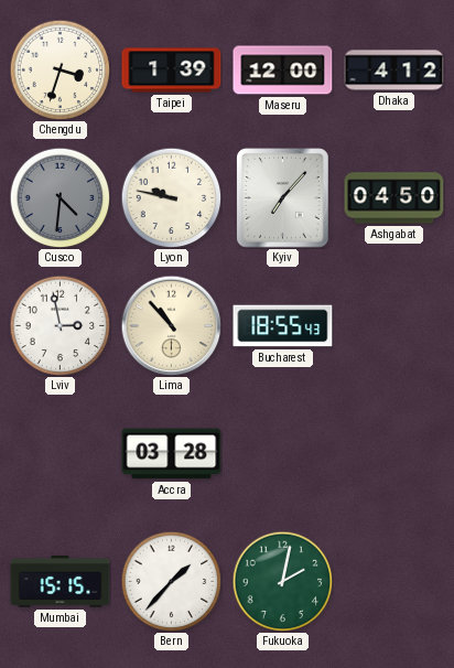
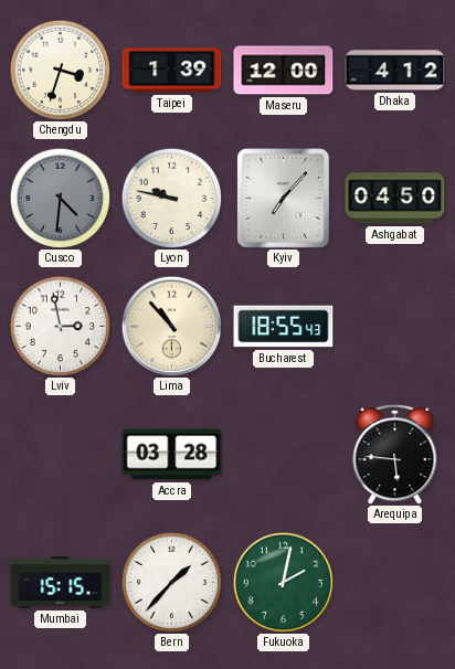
Arequipa: none -> 5:46 (395, 455)
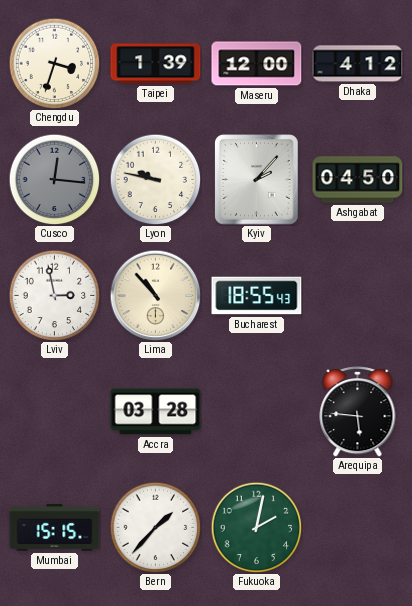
Cusco: 4:31 -> 12:16 (54, 179)
Kyiv: 7:07 -> 2:07 (257, 180)
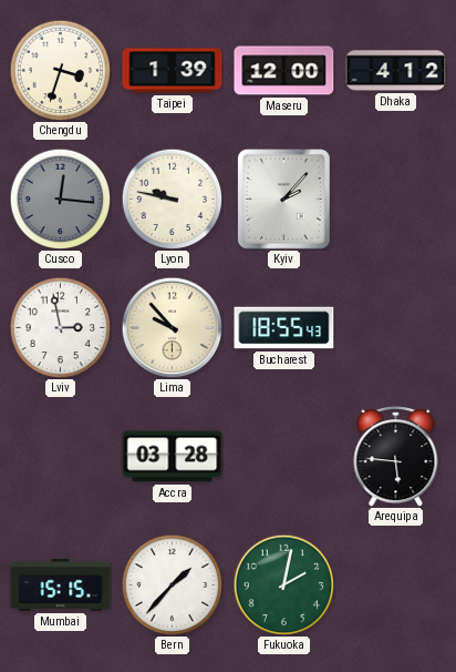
Ashgabat: 04:50 -> none (358, 180)
Lima: 10:53 -> 9:53 (172, 327)
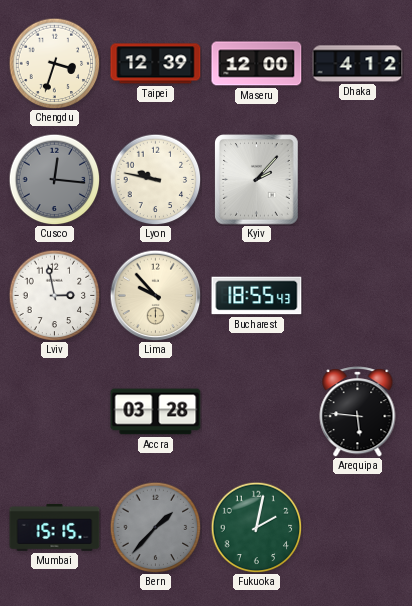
Taipei: 1:39 -> 12:39 (156, 64)
Bern dial: white -> grey (155, 527)
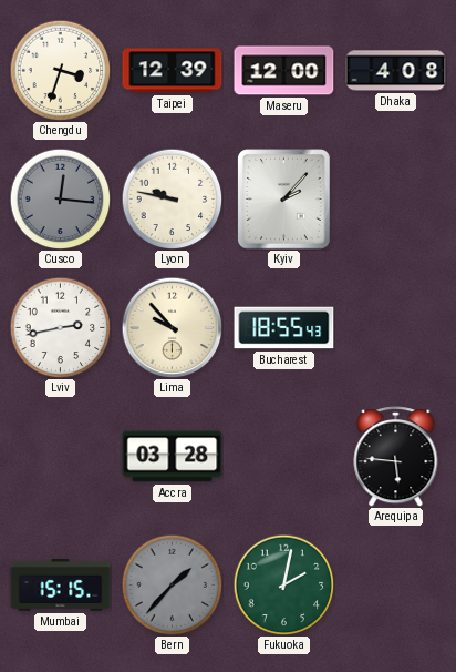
Dhaka: 4:12 -> 4:08 (396, 71)
Lviv: 2:58 -> 2:43 (60, 327)
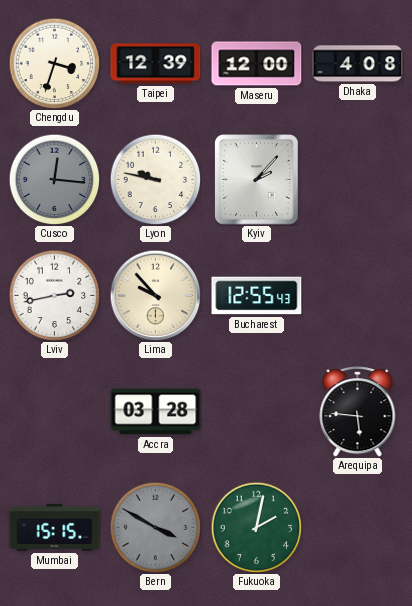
Bucharest: 18:55 -> 12:55 (257, 296)
Bern: 1:37 -> 3:50 (155, 527)
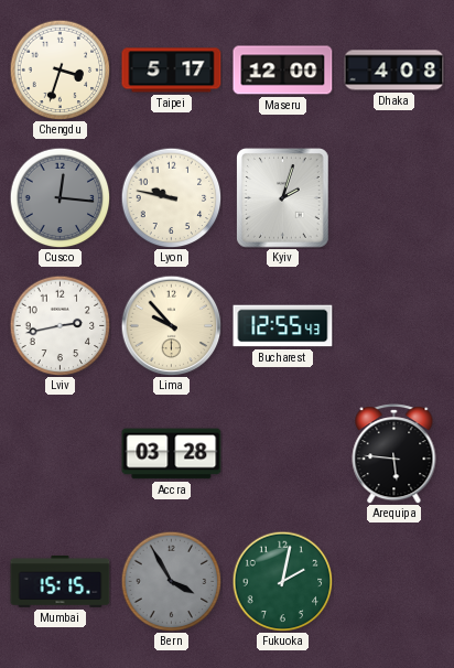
Taipei: 12:39 -> 5:17 (172, 71)
Kyiv: 2:07 -> 2:03 (283, 198)
Bern: 3:50 -> 3:55 (171, 581)
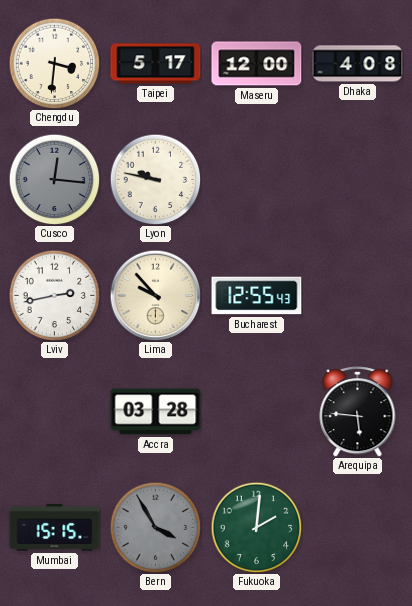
Chengdu: 3:33 -> 3:31 (54, 63)
Kyiv: 2:03 -> none (283, 198)
Fukuoka: 2:02 -> 2:01 (256, 527)
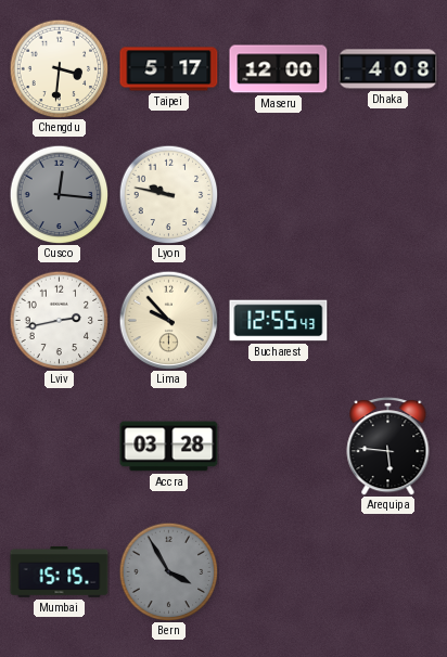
Fukuoka: 2:01 -> none (256, 527)
